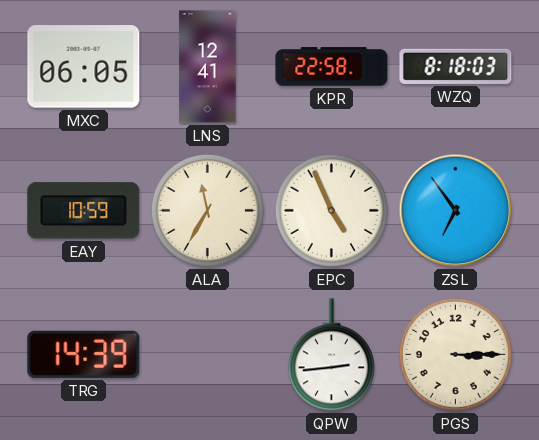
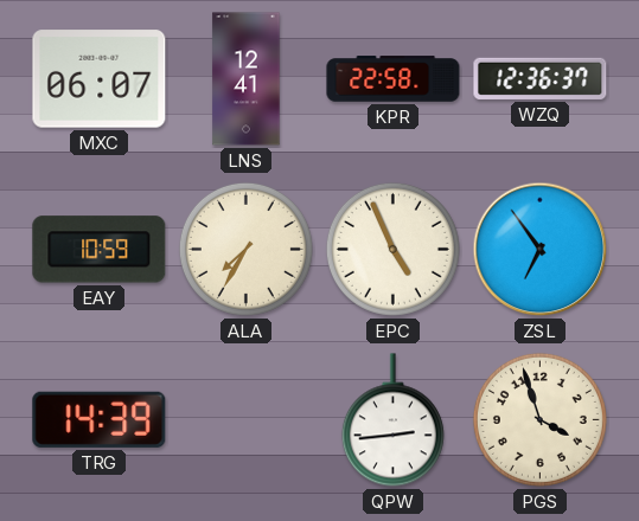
MXC: 06:05 -> 06:07 (100, 79)
WZQ: 8:18 -> 12:36 (541, 78)
ALA: 11:35 -> 7:35 (245, 249)
PGS: 3:15 -> 3:57 (539, 419)
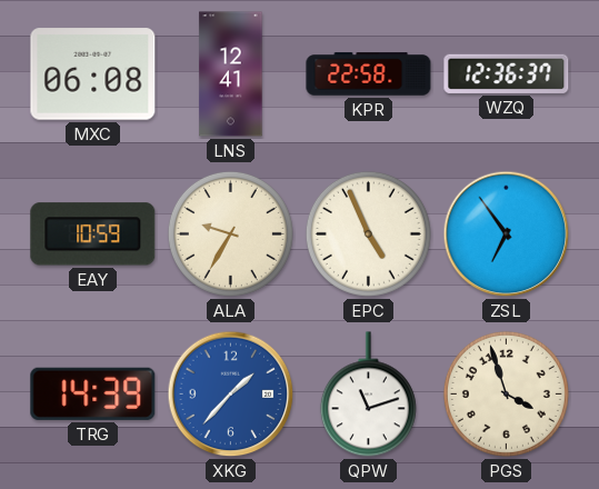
MXC: 06:07 -> 06:08 (93, 74)
ALA: 7:35 -> 9:35 (230, 233)
XKG: none -> 1:37 (231, 395)
QPW: 2:44 -> 11:12 (368, 395)
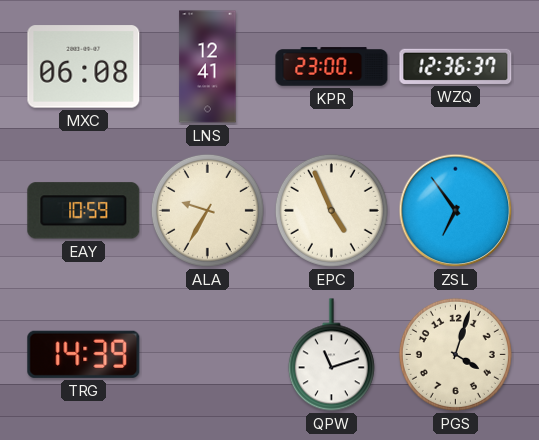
KPR: 22:58 -> 23:00 (332, 67)
XKG: 1:37 -> none (231, 395)
PGS: 3:57 -> 4:03 (455, 354)
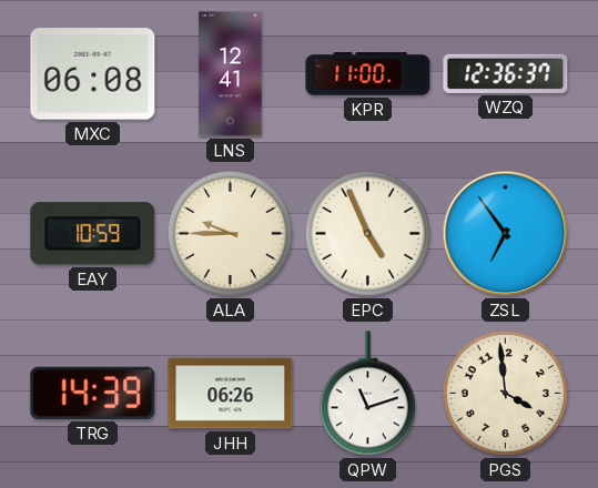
KPR: 23:00 -> 11:00 (368, 74)
ALA: 9:35 -> 9:45 (230, 233)
JHH: none -> 06:26 (231, 394)
PGS: 4:03 -> 3:59 (505, 393)
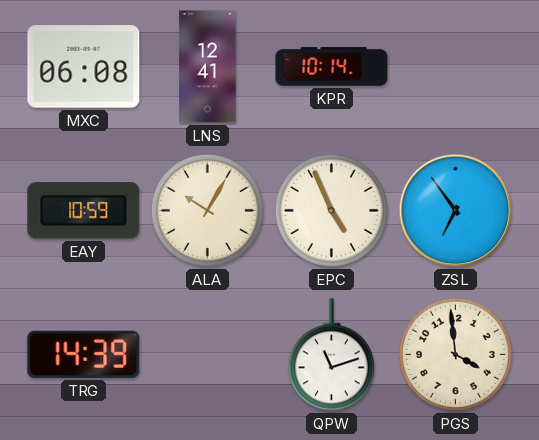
KPR: 11:00 -> 10:14 (332, 67)
WZQ: 12:36 -> none (506, 73)
ALA: 9:45 -> 10:05 (207, 210)
JHH: 06:26 -> none (231, 394)
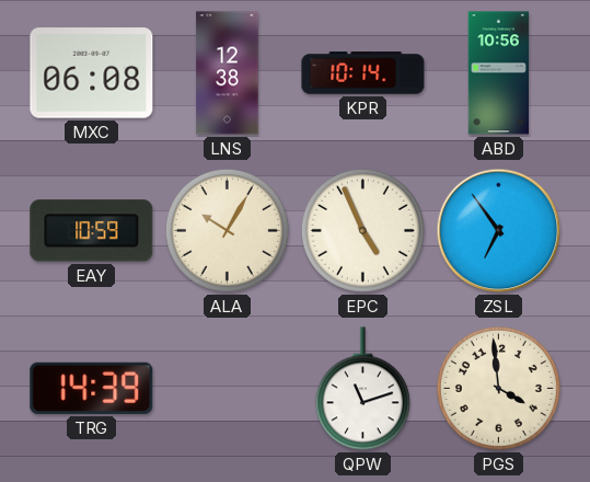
LNS: 12:41 -> 12:38 (228, 73)
ABD: none -> 10:56 (498, 73)
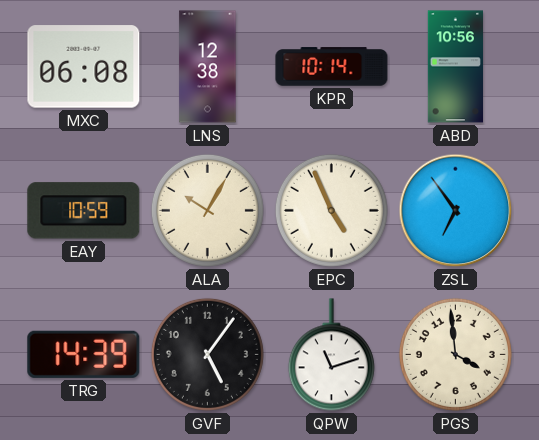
GVF: none -> 5:06 (207, 354)
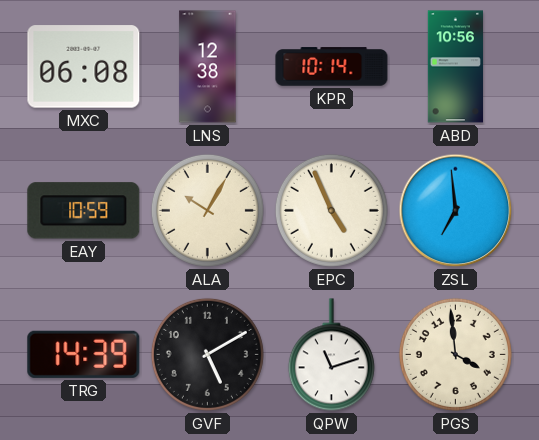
ZSL: 6:54 -> 6:59 (456, 211)
GVF: 5:06 -> 5:10 (207, 354)
